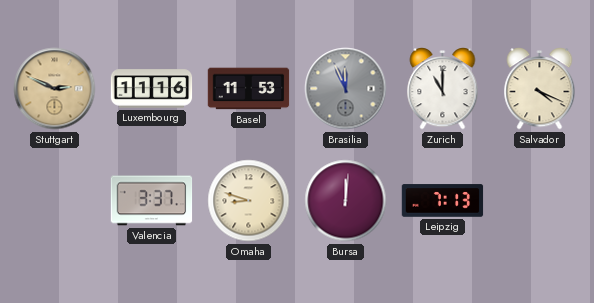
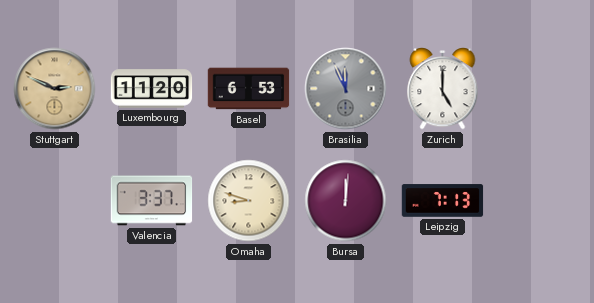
Luxembourg: 11:16 -> 11:20 (152, 89)
Basel: 11:53 -> 6:53 (249, 89)
Zurich: 11:00 -> 5:00 (443, 89)
Salvador: 4:19 -> none (540, 89)
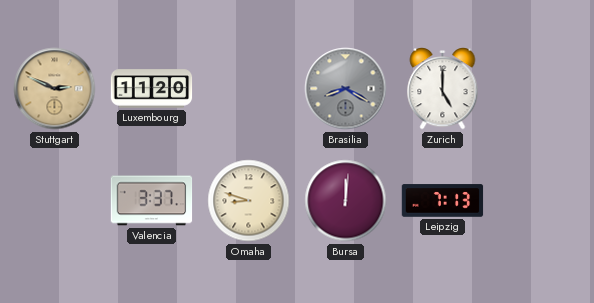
Basel: 6:53 -> none (249, 89)
Brasilia: 11:56 -> 8:20 (346, 89)
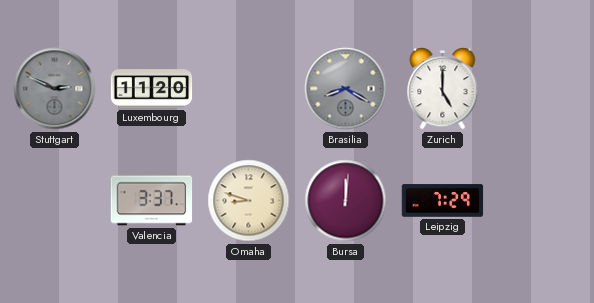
Stuttgart dial: champagne -> grey (55, 89)
Leipzig: 7:13 -> 7:29 (443, 201)
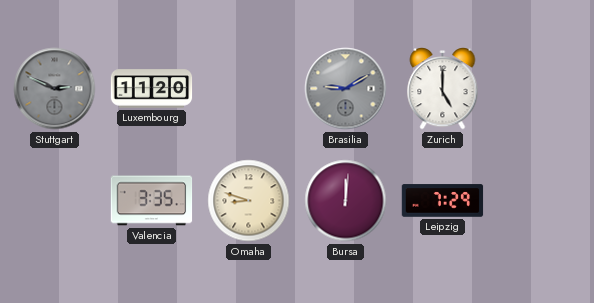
Brasilia: 8:20 -> 9:10 (346, 89)
Valencia: 3:37 -> 3:35 (152, 201)
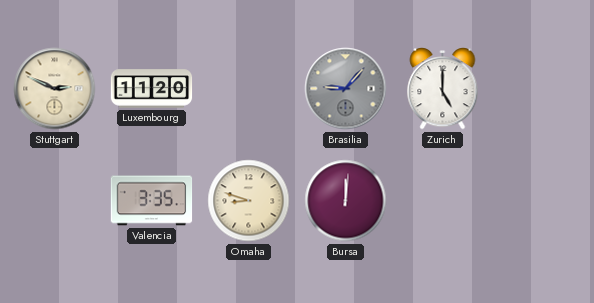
Stuttgart dial: grey -> cream (55, 89)
Brasilia: 9:10 -> 9:07 (346, 89)
Leipzig: 7:29 -> none (443, 201)
